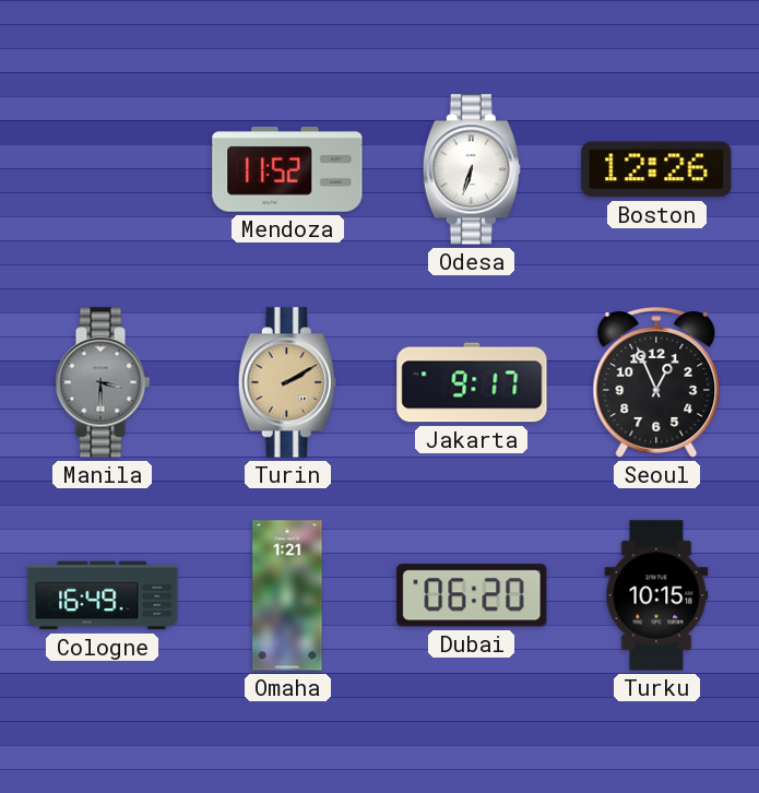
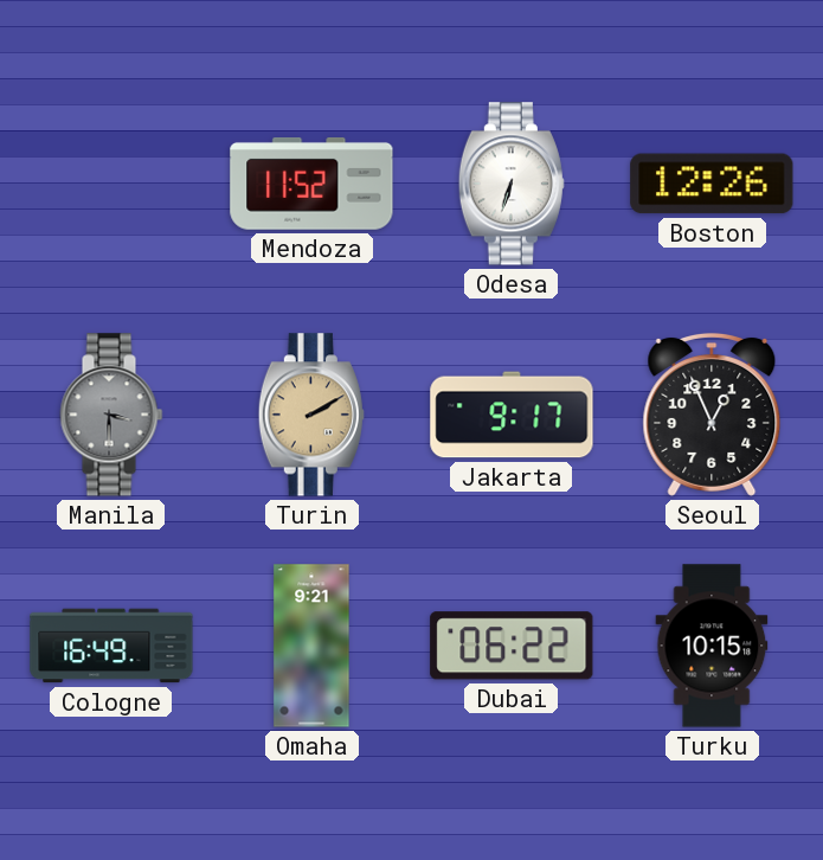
Omaha: 1:21 -> 9:21 (311, 646)
Dubai: 06:20 -> 06:22 (512, 646)
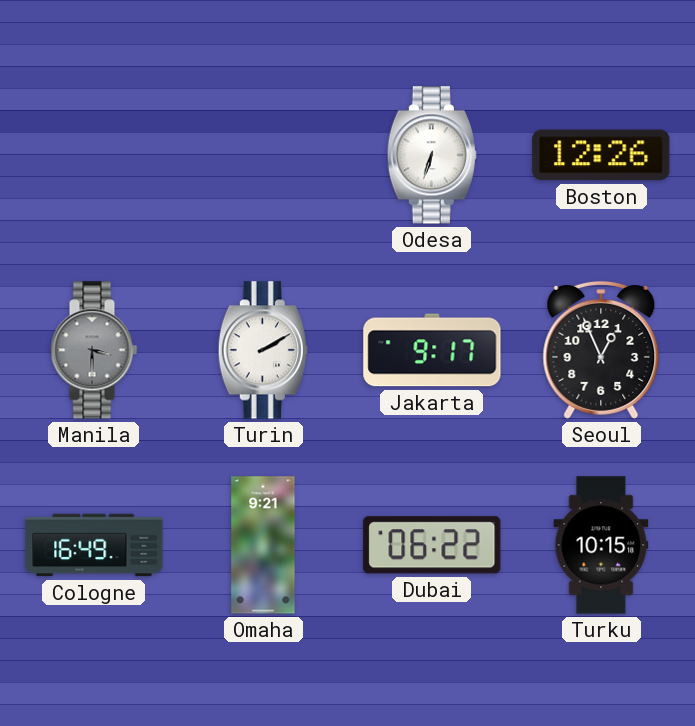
Mendoza: 11:52 -> none (311, 184)
Turin dial: champagne -> white (263, 350)
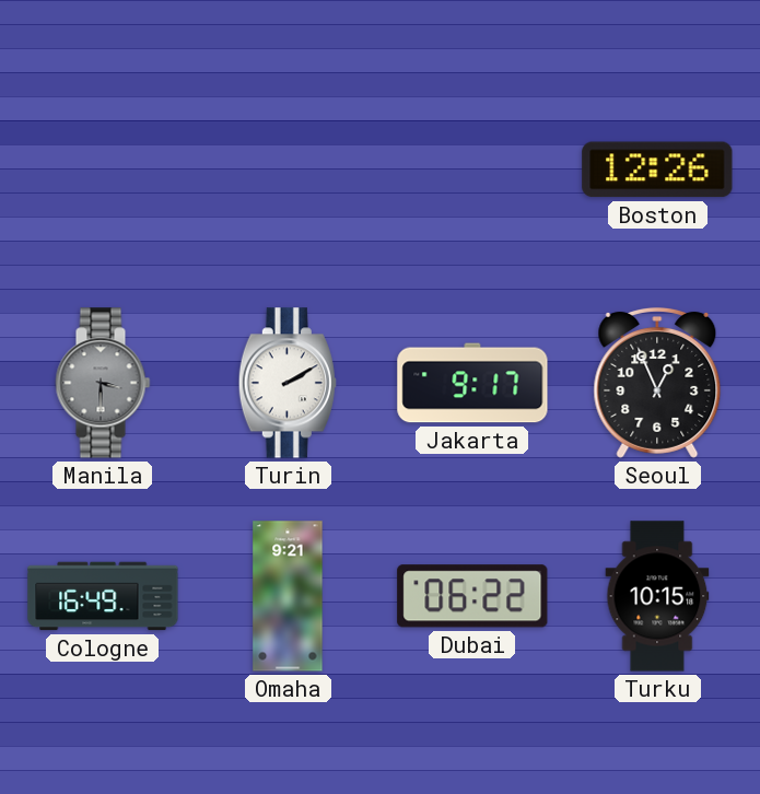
Odesa: 6:33 -> none (432, 155)
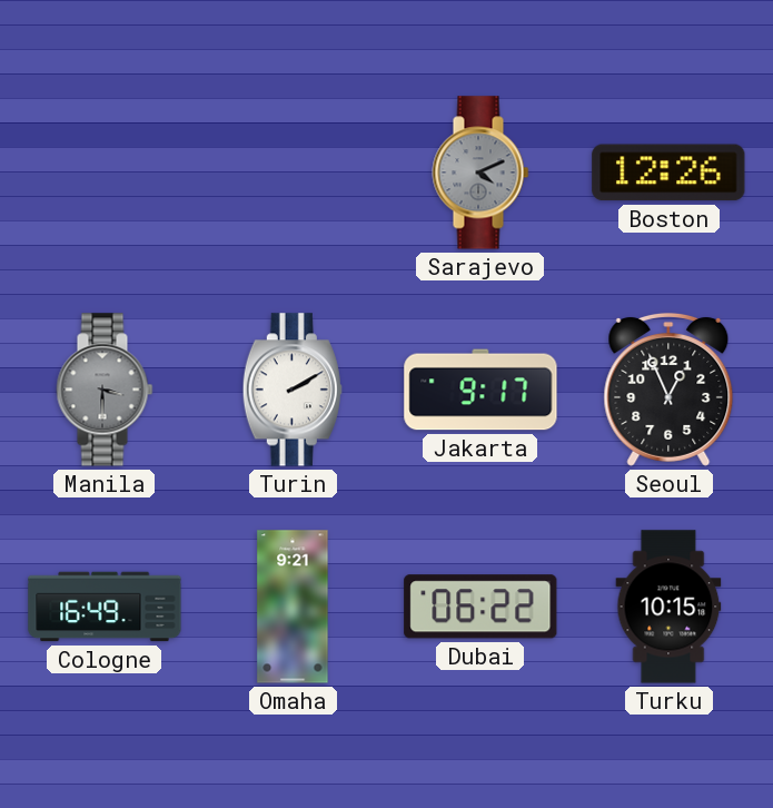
Sarajevo: none -> 4:11 (480, 173)
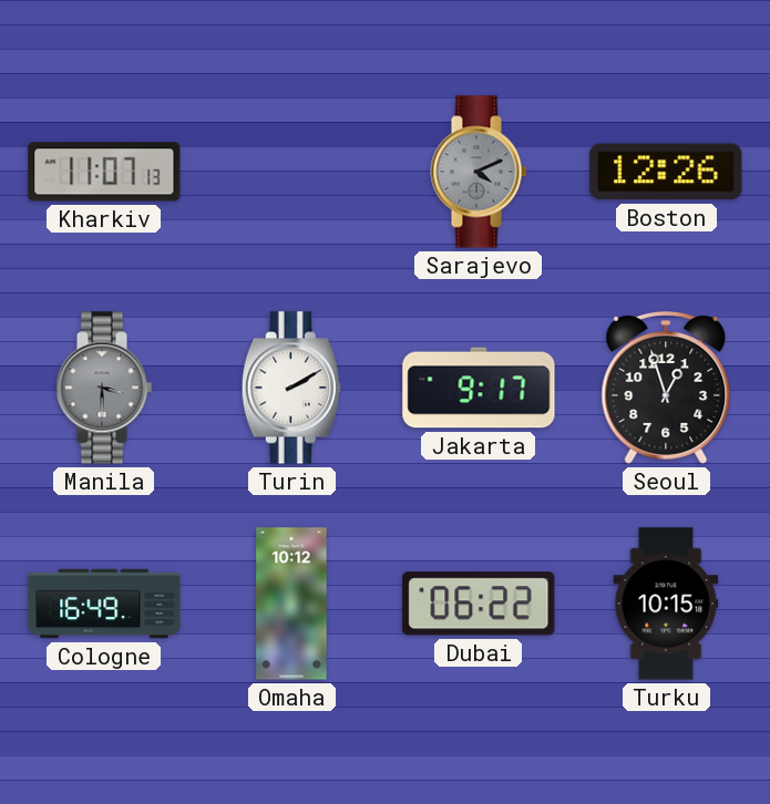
Kharkiv: none -> 11:07 (104, 172)
Seoul: 12:56 -> 12:57 (666, 388)
Omaha: 9:21 -> 10:12 (291, 604)
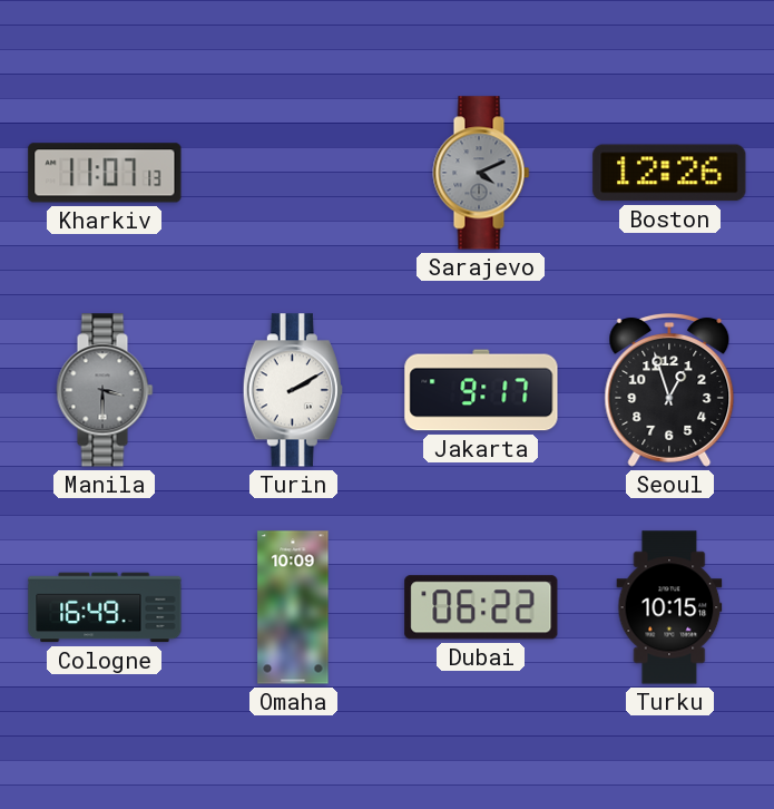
Omaha: 10:12 -> 10:09 (293, 607)
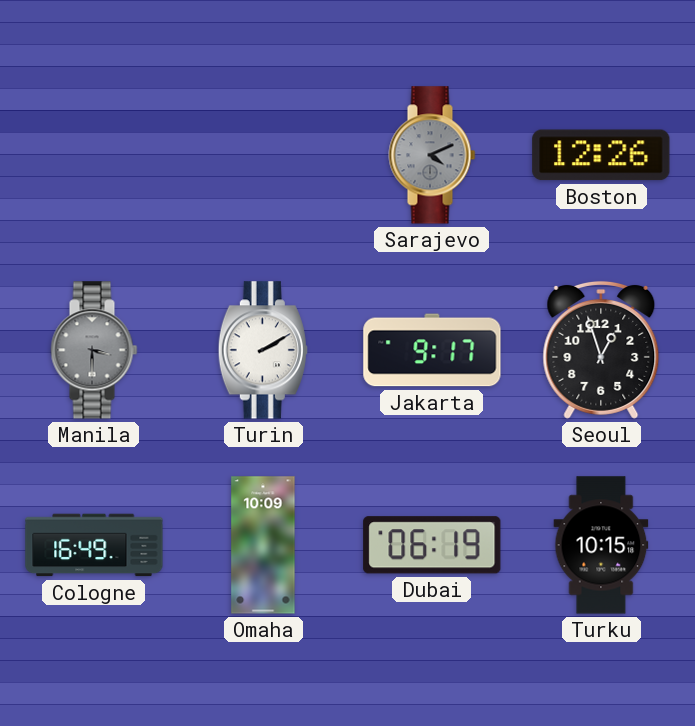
Kharkiv: 11:07 -> none (105, 173)
Dubai: 06:22 -> 06:19 (432, 545)
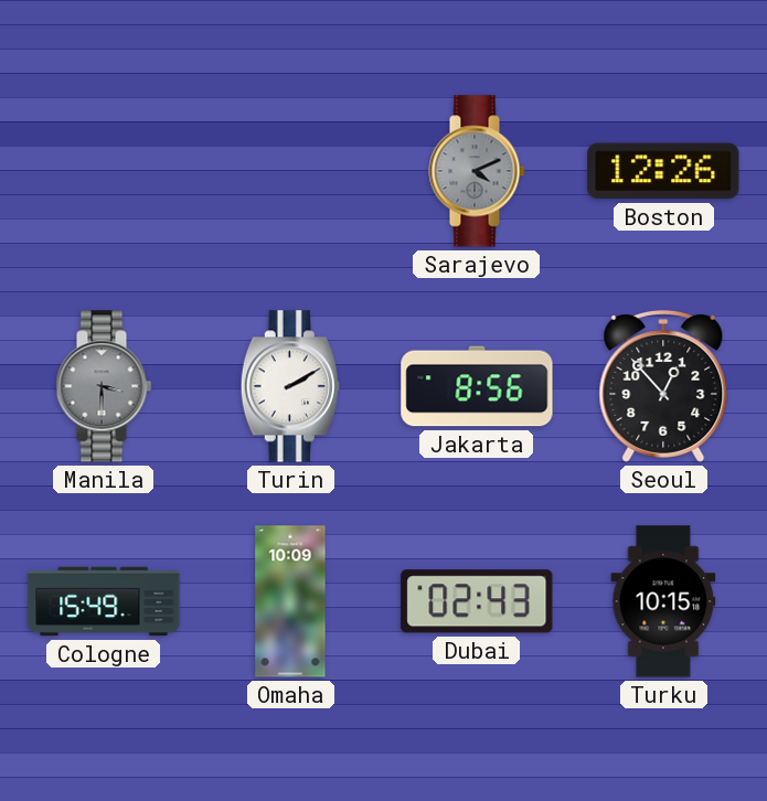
Jakarta: 9:17 -> 8:56 (477, 386)
Seoul: 12:57 -> 12:53 (663, 386)
Cologne: 16:49 -> 15:49 (104, 601)
Dubai: 06:19 -> 02:43 (477, 601)
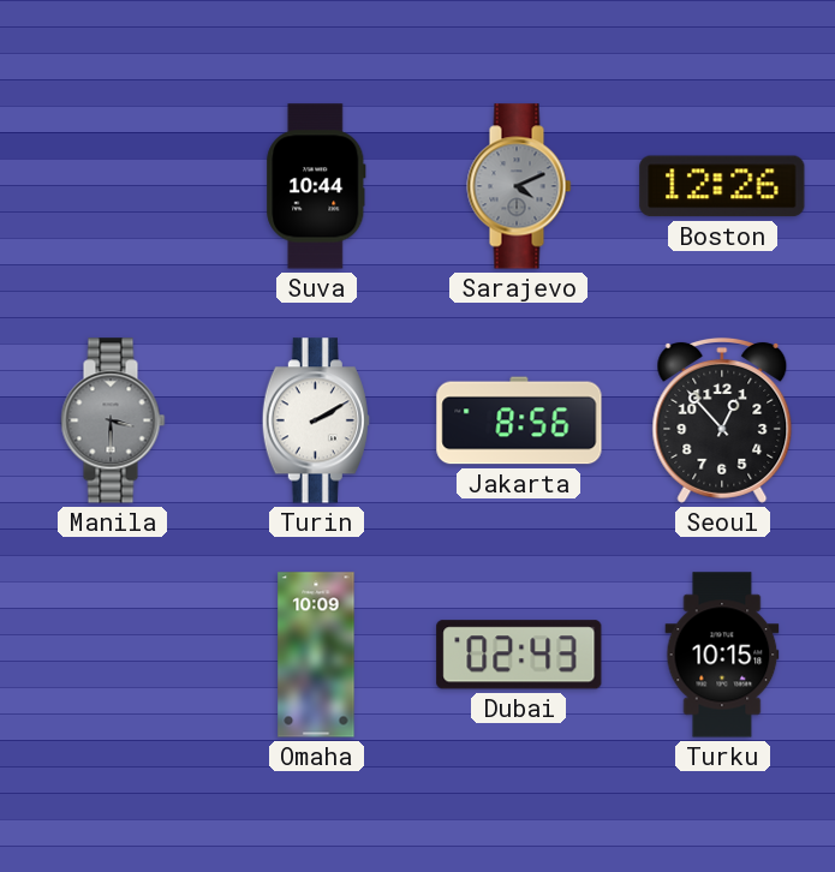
Suva: none -> 10:44 (316, 186)
Cologne: 15:49 -> none (104, 601)
